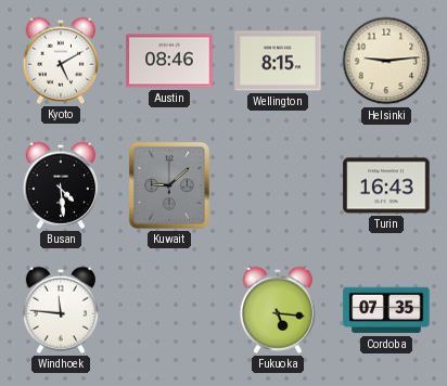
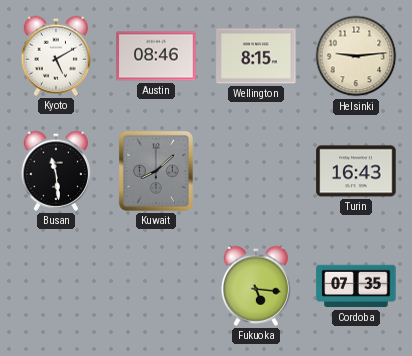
Busan: 4:29 -> 11:29 (55, 171)
Kuwait: 9:08 -> 8:08 (156, 171)
Windhoek: 11:46 -> none (60, 310)
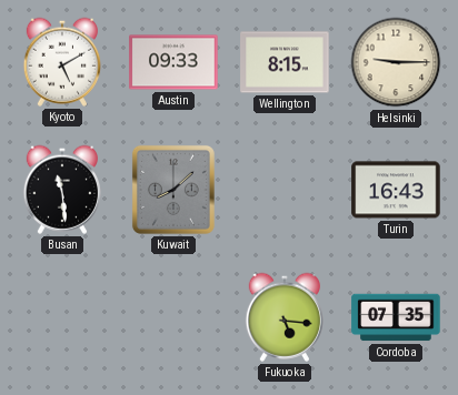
Austin: 08:46 -> 09:33 (173, 62)
Helsinki: 9:14 -> 9:15 (396, 62)
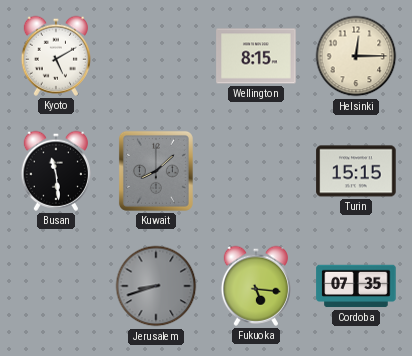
Austin: 09:33 -> none (173, 62)
Helsinki: 9:15 -> 12:15 (356, 56)
Turin: 16:43 -> 15:15 (356, 171)
Jerusalem: none -> 8:42 (156, 286)
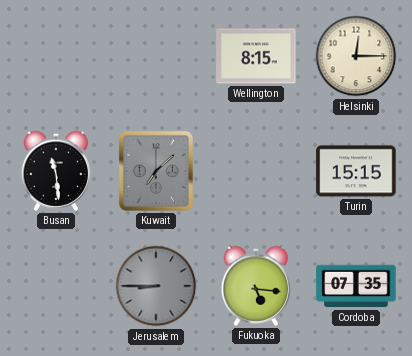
Kyoto: 5:10 -> none (55, 56)
Kuwait: 8:08 -> 7:08 (156, 171)
Jerusalem: 8:42 -> 8:45 (156, 286)
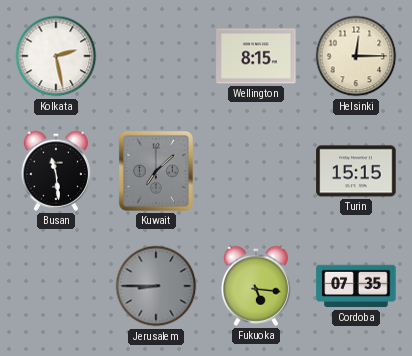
Kolkata: none -> 2:28 (56, 56)
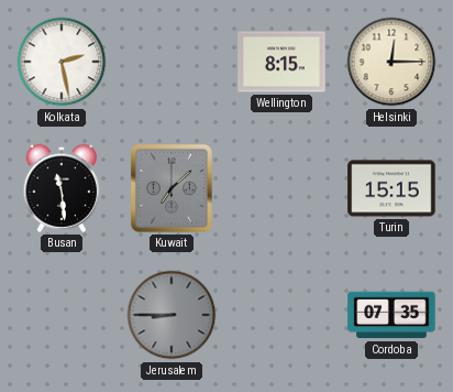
Fukuoka: 5:16 -> none (255, 286)
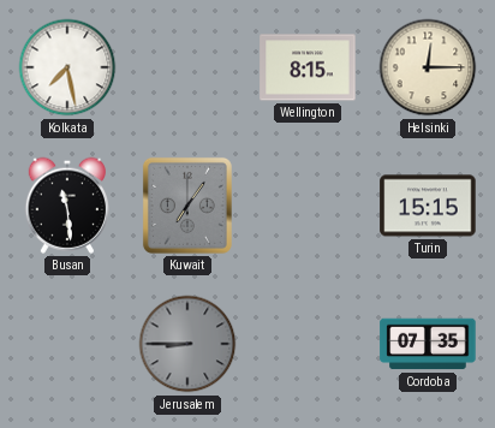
Kolkata: 2:28 -> 7:28 (67, 67)
Kuwait: 7:08 -> 7:06 (187, 206)
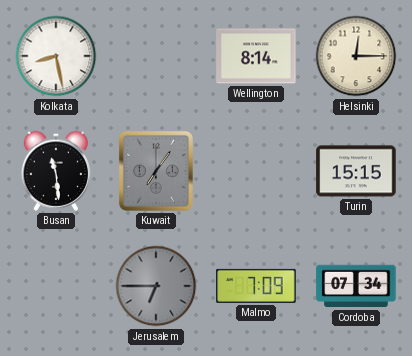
Kolkata: 7:28 -> 8:28 (56, 56)
Wellington: 8:15 -> 8:14 (256, 56)
Jerusalem: 8:45 -> 6:45 (156, 286)
Malmo: none -> 7:09 (256, 286)
Cordoba: 07:35 -> 07:34 (356, 286)
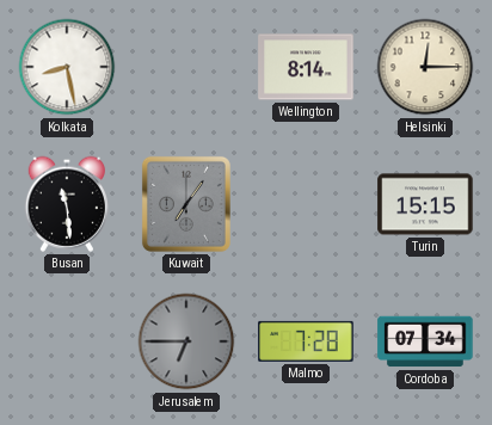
Malmo: 7:09 -> 7:28 (306, 341)
